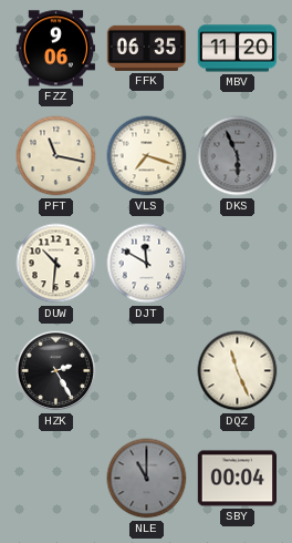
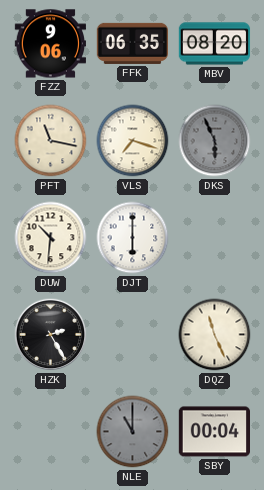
MBV: 11:20 -> 08:20 (215, 44)
DJT: 11:50 -> 6:00 (133, 238)
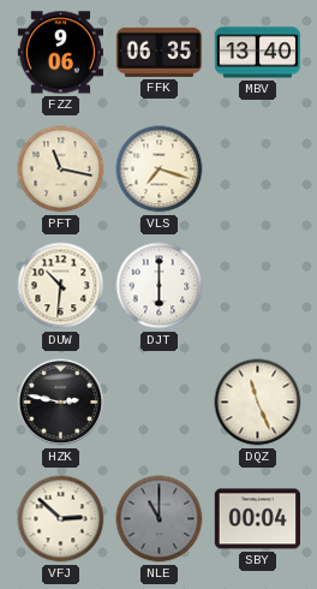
MBV: 08:20 -> 13:40 (258, 53)
DKS: 5:56 -> none (215, 141)
HZK: 2:25 -> 2:47 (61, 403)
VFJ: none -> 2:52 (61, 519)
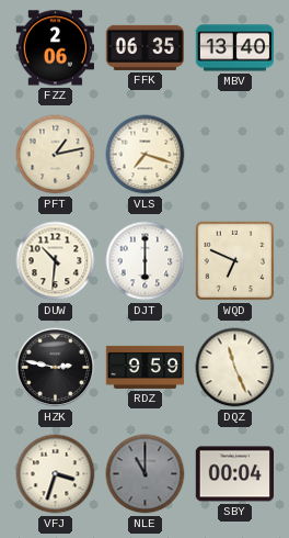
FZZ: 9:06 -> 2:06 (55, 48)
PFT: 11:17 -> 1:13 (56, 155)
WQD: none -> 6:49 (235, 261)
RDZ: none -> 9:59 (146, 367)
VFJ: 2:52 -> 3:33 (56, 474)
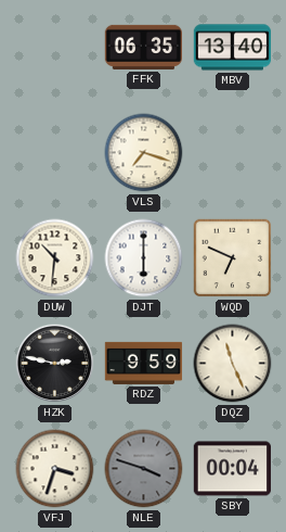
FZZ: 2:06 -> none (55, 48)
PFT: 1:13 -> none (56, 155)
NLE: 11:00 -> 3:48 (144, 469)
